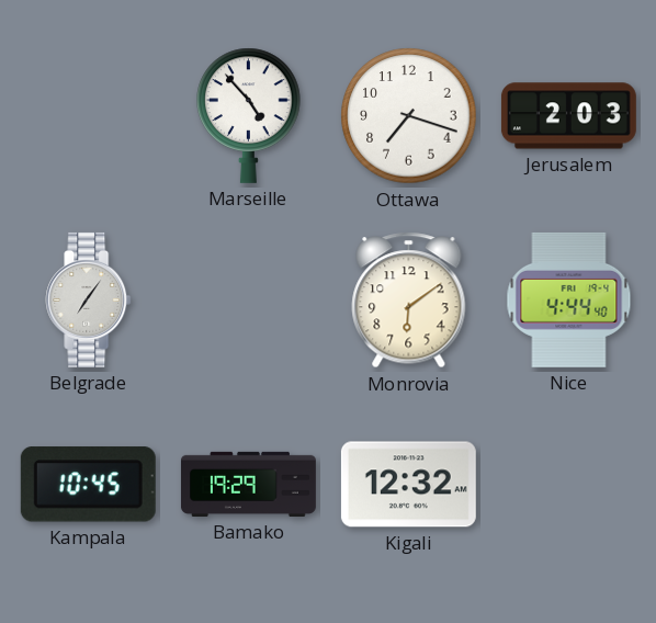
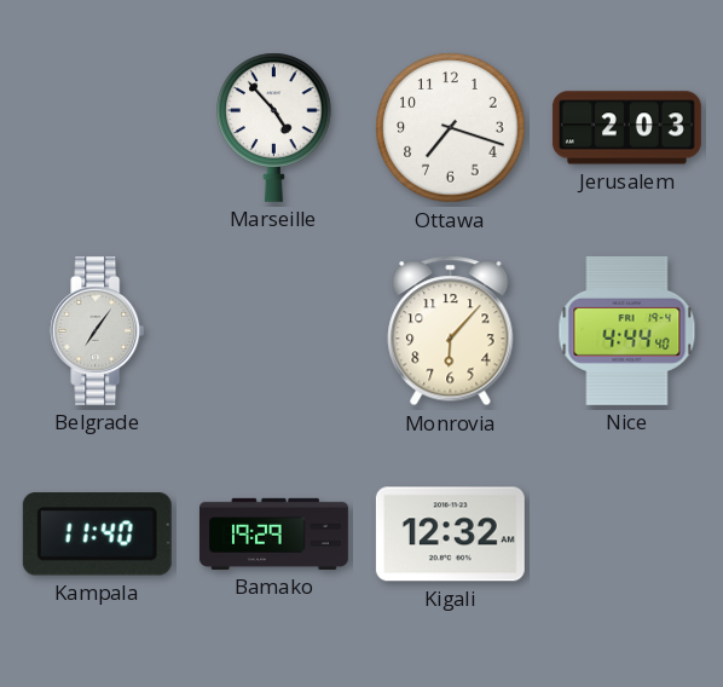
Monrovia: 6:09 -> 6:07 (451, 331)
Kampala: 10:45 -> 11:40 (97, 535)
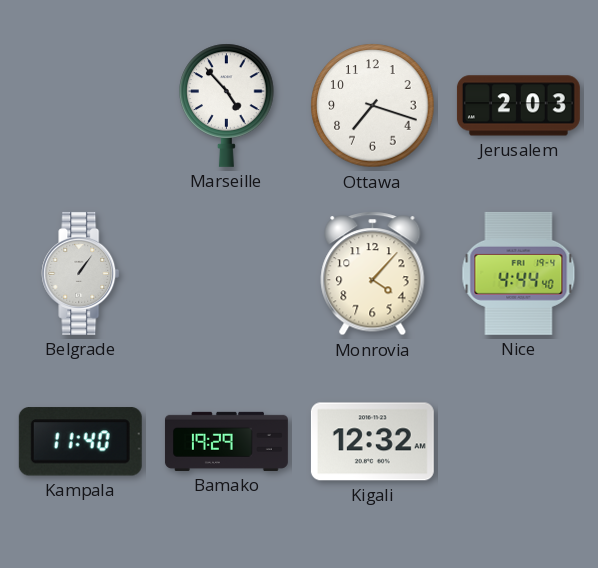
Belgrade: 7:06 -> 1:06 (81, 273)
Monrovia: 6:07 -> 4:07 (373, 274)
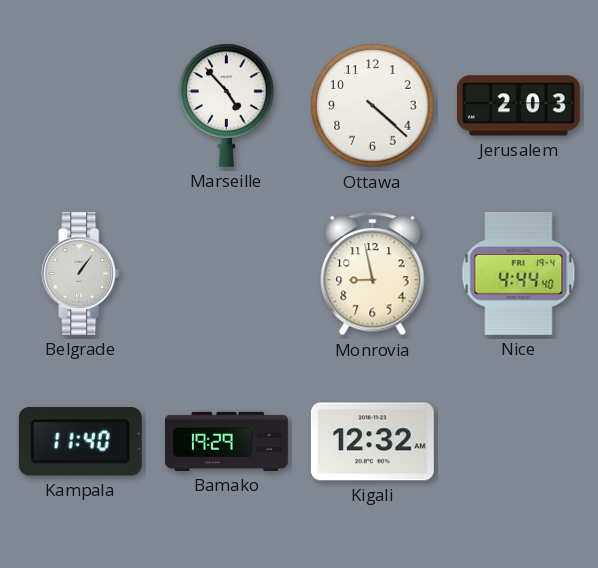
Ottawa: 7:18 -> 4:22 (373, 106)
Monrovia: 4:07 -> 8:58 (373, 274)
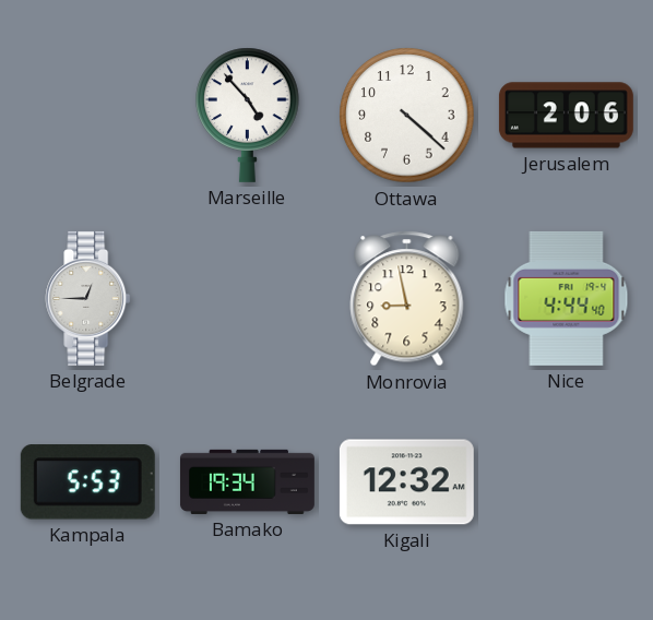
Jerusalem: 2:03 -> 2:06 (566, 116)
Belgrade: 1:06 -> 12:45 (88, 298)
Kampala: 11:40 -> 5:53 (87, 482)
Bamako: 19:29 -> 19:34 (247, 481)
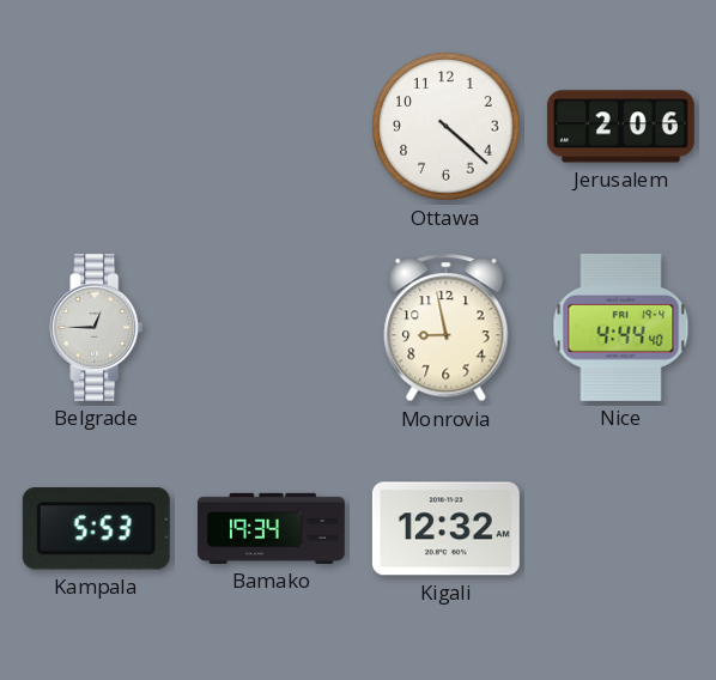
Marseille: 4:53 -> none (248, 115)
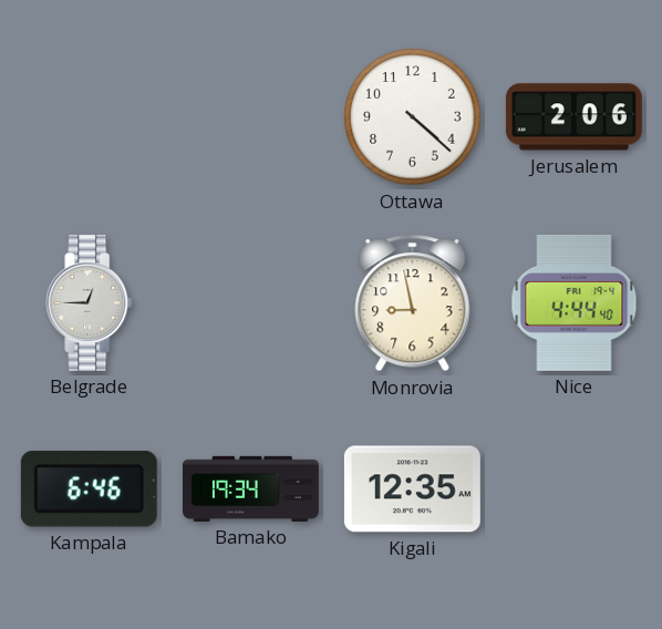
Kampala: 5:53 -> 6:46 (89, 489)
Kigali: 12:32 -> 12:35 (412, 489)
